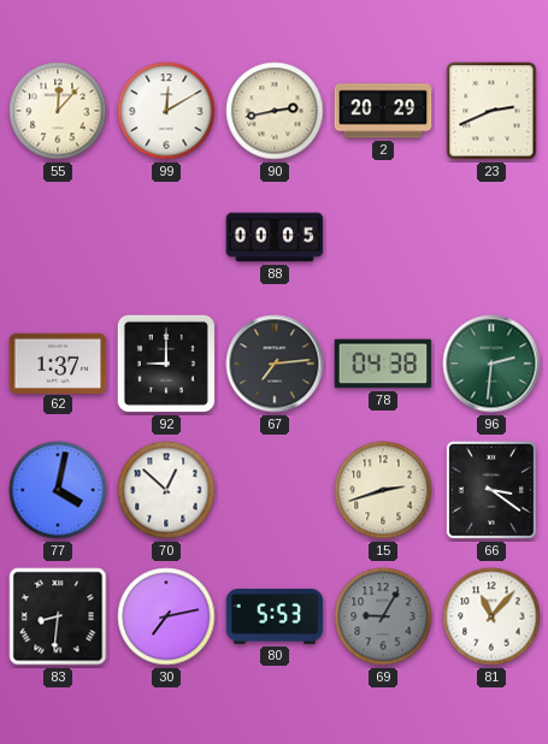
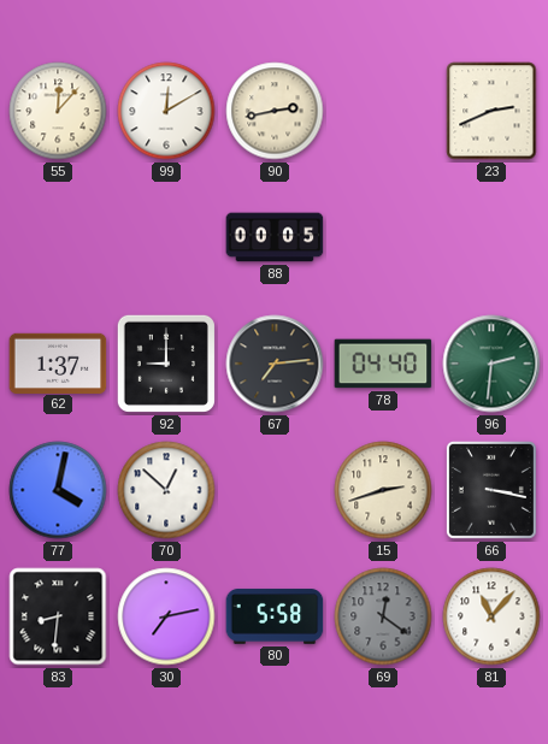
2: 20:29 -> none (383, 111)
78: 04:38 -> 04:40 (383, 364)
66: 3:21 -> 3:17 (491, 490)
80: 5:53 -> 5:58 (275, 616)
69: 9:05 -> 12:21 (383, 616)
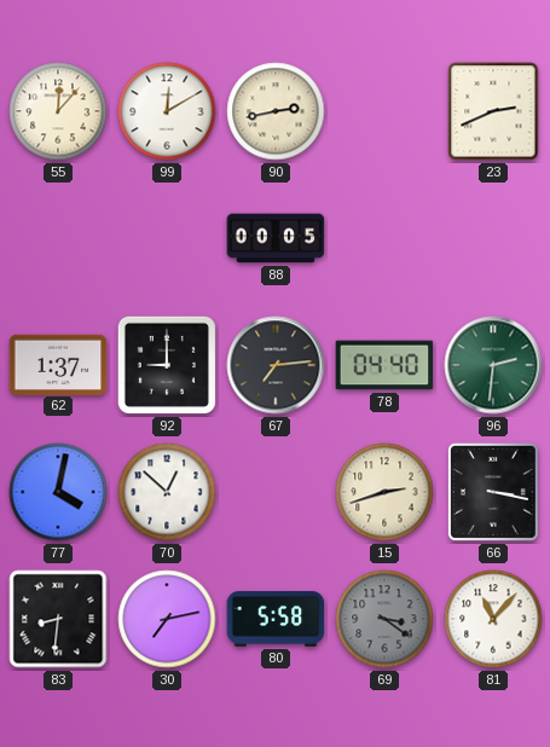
69: 12:21 -> 3:21 (384, 619)
